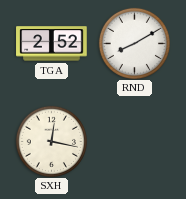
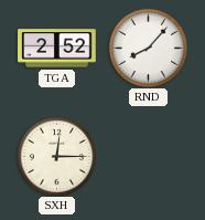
RND: 8:10 -> 8:07 (148, 48)
SXH: 12:17 -> 12:15 (56, 156)
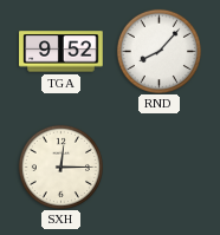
TGA: 2:52 -> 9:52 (62, 52)
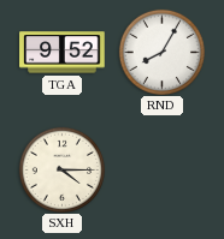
RND: 8:07 -> 8:05 (161, 52)
SXH: 12:15 -> 4:15 (61, 169)
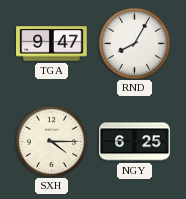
TGA: 9:52 -> 9:47 (52, 44)
NGY: none -> 6:25 (135, 142)
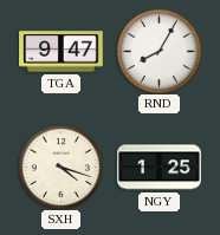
SXH: 4:15 -> 4:18 (60, 167)
NGY: 6:25 -> 1:25 (160, 168)
